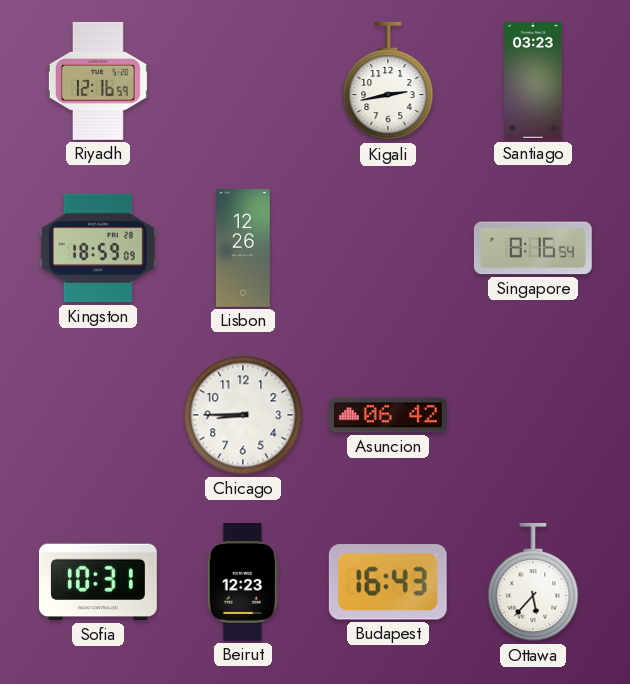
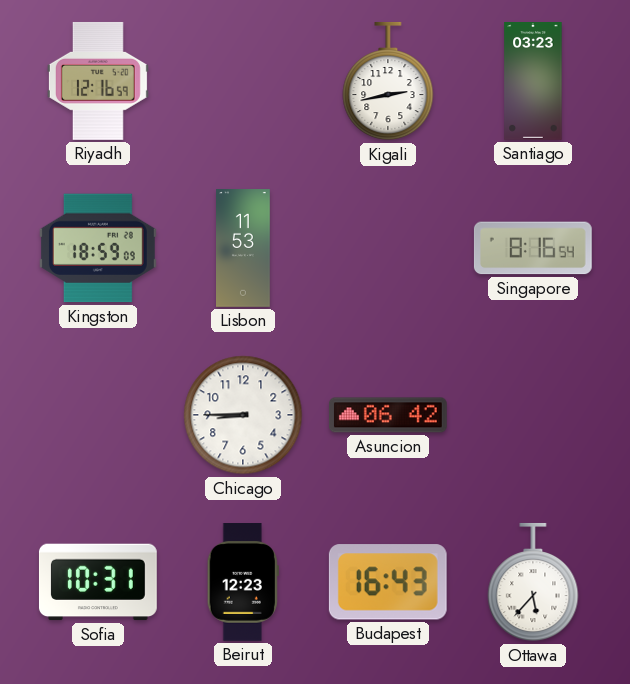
Lisbon: 12:26 -> 11:53 (243, 249)
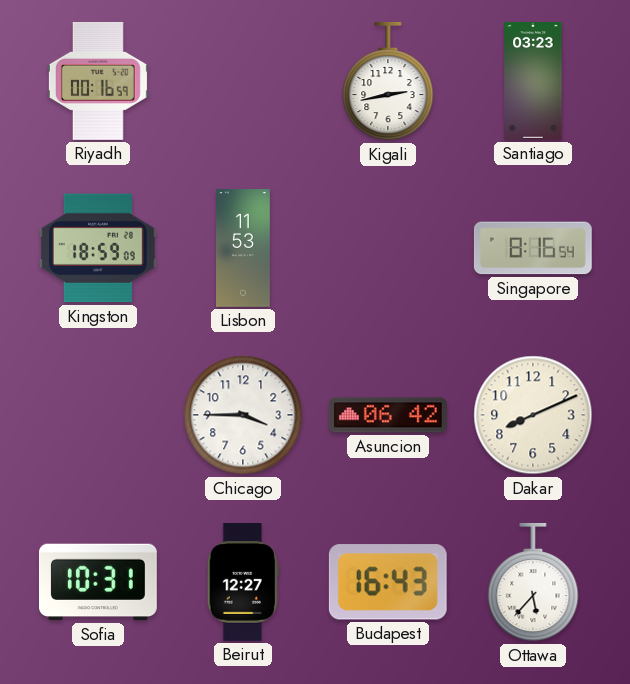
Riyadh: 12:16 -> 00:16 (98, 81)
Chicago: 8:45 -> 3:45 (243, 415)
Dakar: none -> 8:11 (533, 415)
Beirut: 12:23 -> 12:27 (243, 583)
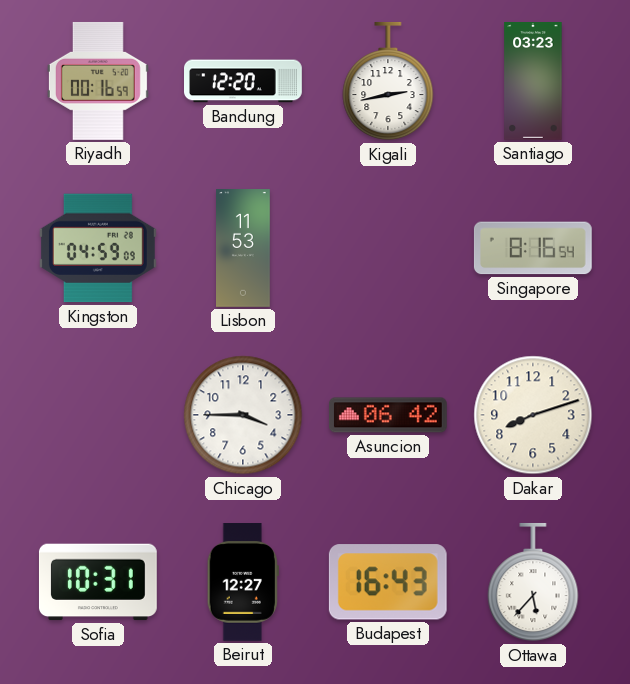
Bandung: none -> 12:20 (244, 81)
Kingston: 18:59 -> 04:59 (98, 248)
Dakar: 8:11 -> 8:12 (533, 415)
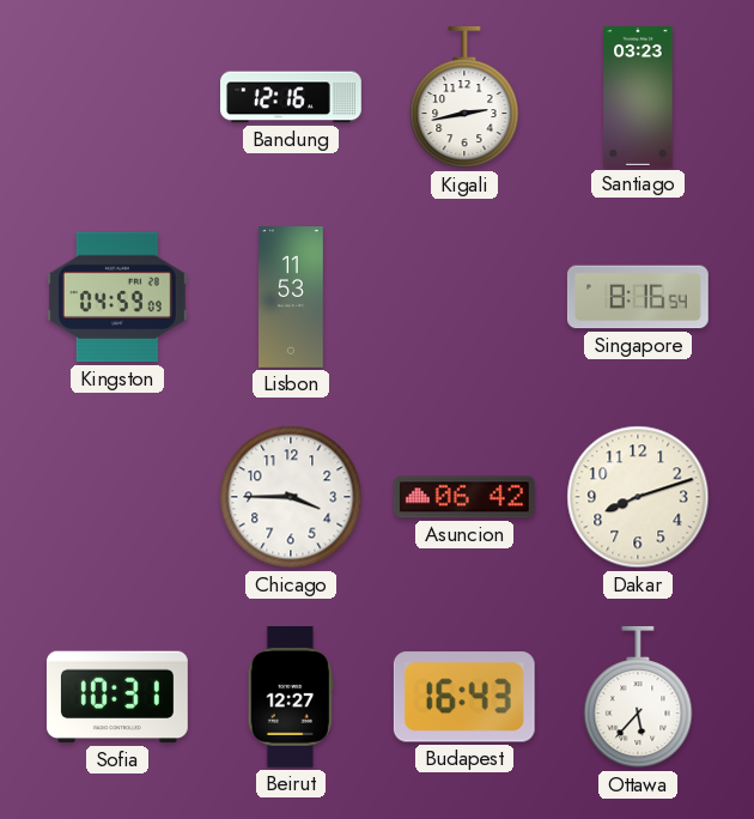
Riyadh: 00:16 -> none (98, 81)
Bandung: 12:20 -> 12:16 (292, 97)
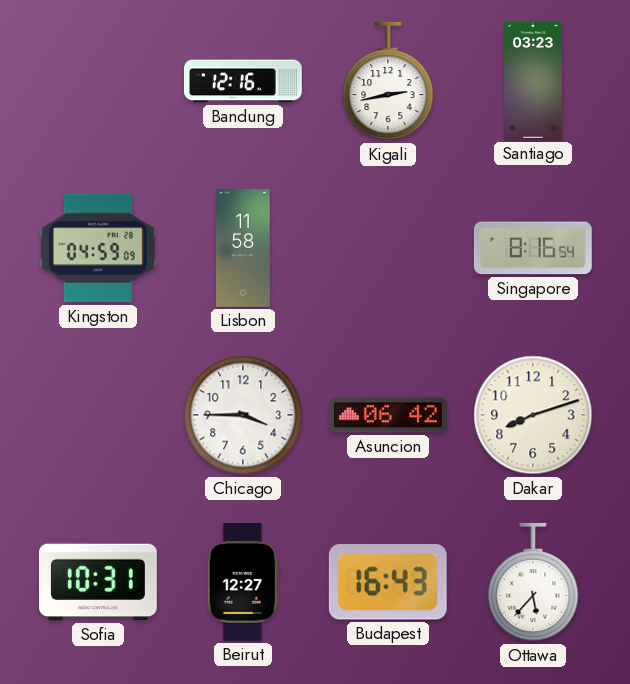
Lisbon: 11:53 -> 11:58 (243, 249)
